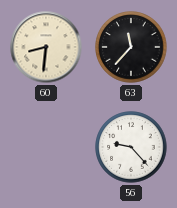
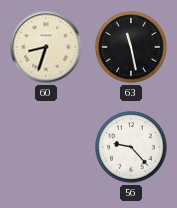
60: 8:31 -> 8:33 (46, 47)
63: 11:37 -> 11:28 (131, 47)
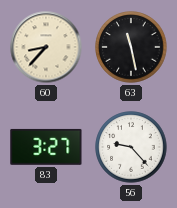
60: 8:33 -> 8:37 (46, 47)
83: none -> 3:27 (46, 147)
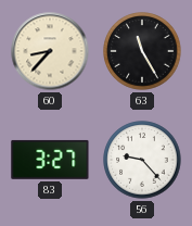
63: 11:28 -> 11:25 (142, 51)
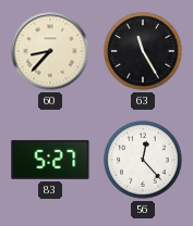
83: 3:27 -> 5:27 (50, 160)
56: 9:23 -> 12:23 (143, 160)
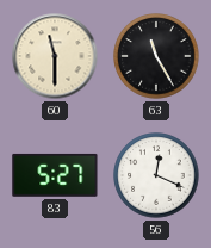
60: 8:37 -> 11:30 (55, 56)
56: 12:23 -> 12:19 (156, 175)
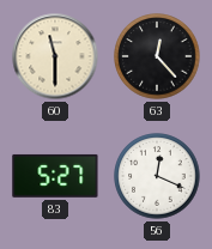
63: 11:25 -> 12:23 (157, 56)
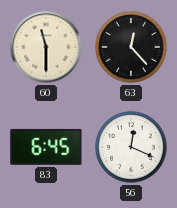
83: 5:27 -> 6:45 (46, 147)
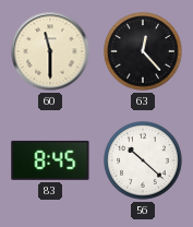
83: 6:45 -> 8:45 (50, 160)
56: 12:19 -> 10:22 (143, 160)
